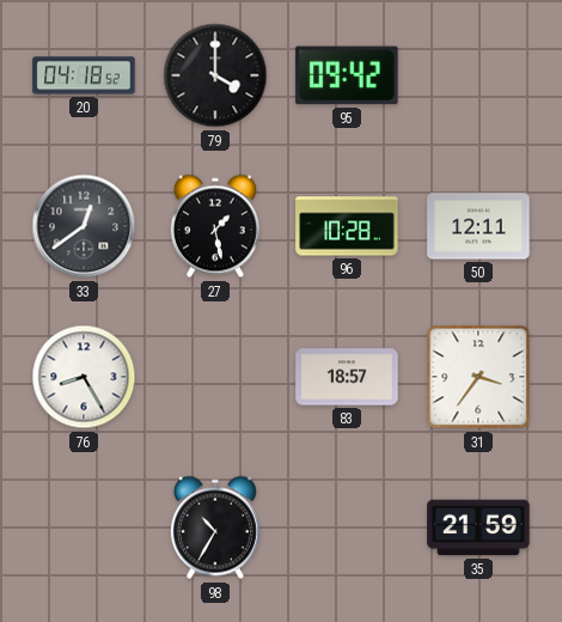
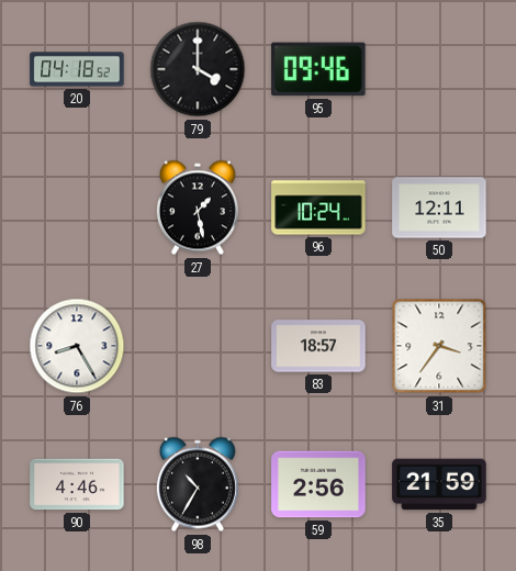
95: 09:42 -> 09:46 (318, 69)
33: 12:39 -> none (84, 226)
96: 10:28 -> 10:24 (318, 208)
90: none -> 4:46 (77, 484)
59: none -> 2:56 (318, 484)
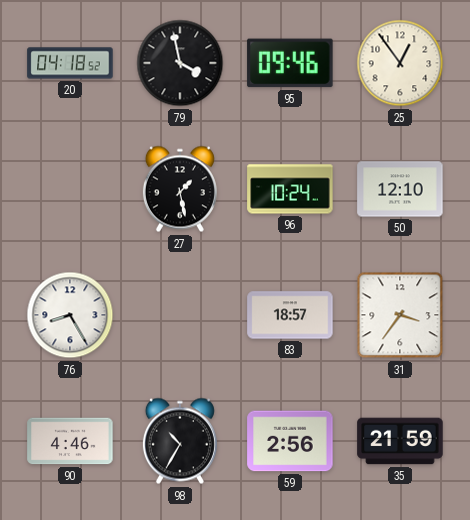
79: 4:00 -> 3:58 (180, 63)
25: none -> 12:54 (400, 63)
50: 12:11 -> 12:10 (400, 189)
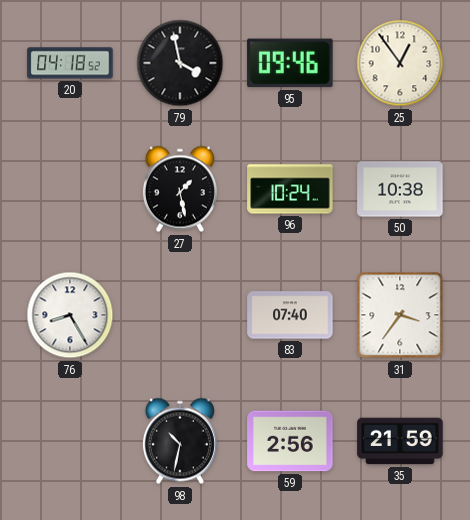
50: 12:10 -> 10:38 (400, 189)
83: 18:57 -> 07:40 (290, 315)
90: 4:46 -> none (70, 441)
98: 10:35 -> 10:32 (180, 441)
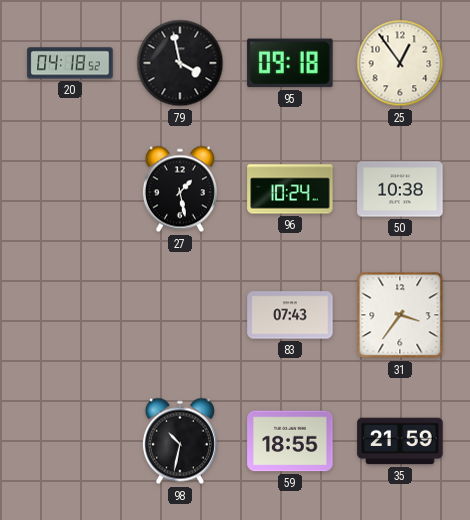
95: 09:46 -> 09:18 (290, 63)
76: 8:25 -> none (70, 315)
83: 07:40 -> 07:43 (290, 315)
59: 2:56 -> 18:55 (290, 441)
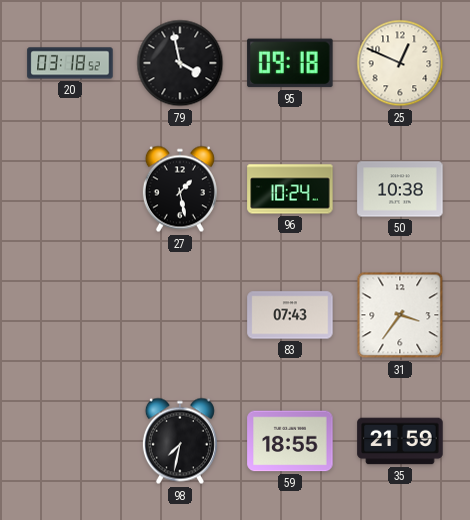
20: 04:18 -> 03:18 (70, 63)
25: 12:54 -> 12:49 (400, 63)
98: 10:32 -> 7:32 (180, 441)
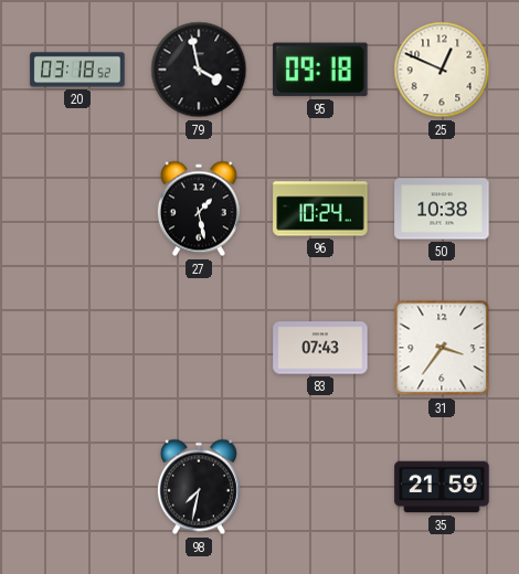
59: 18:55 -> none (290, 441)
